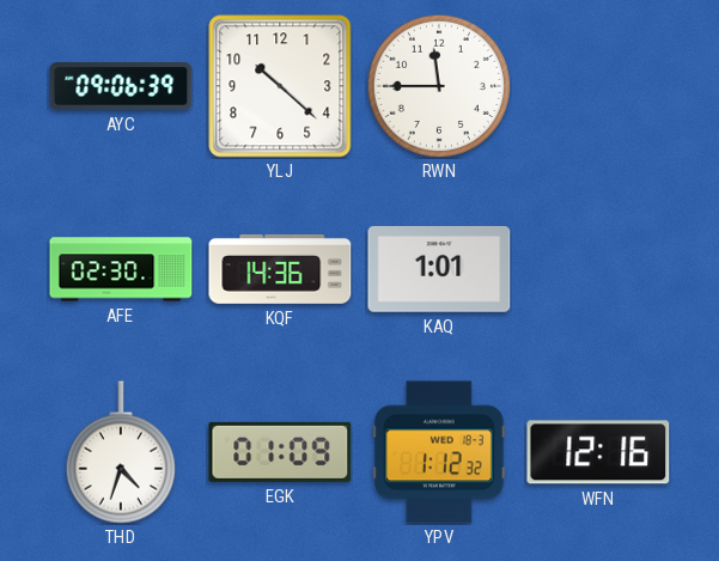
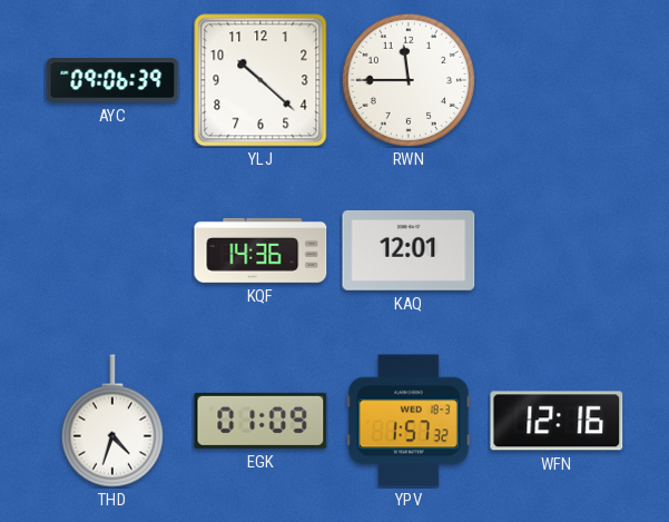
AFE: 02:30 -> none (121, 269)
KAQ: 1:01 -> 12:01 (409, 250)
YPV: 1:12 -> 1:57 (410, 421)
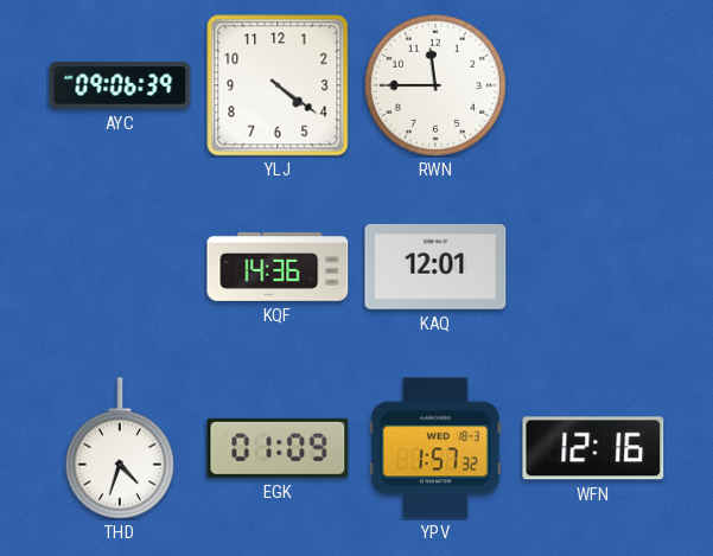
YLJ: 10:22 -> 4:21 (278, 85)
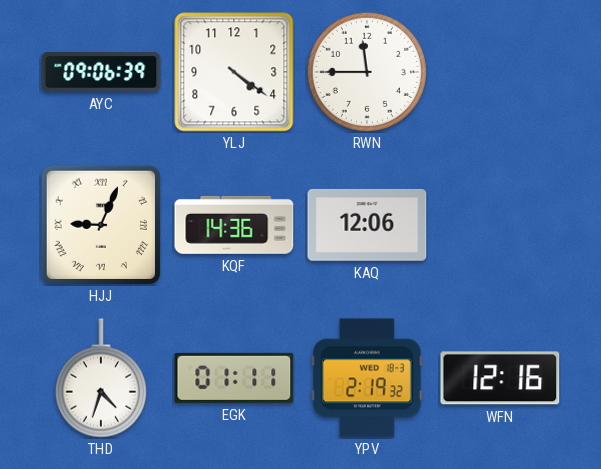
HJJ: none -> 9:04 (101, 225)
KAQ: 12:01 -> 12:06 (367, 225)
EGK: 01:09 -> 01:11 (234, 378)
YPV: 1:57 -> 2:19 (368, 378)
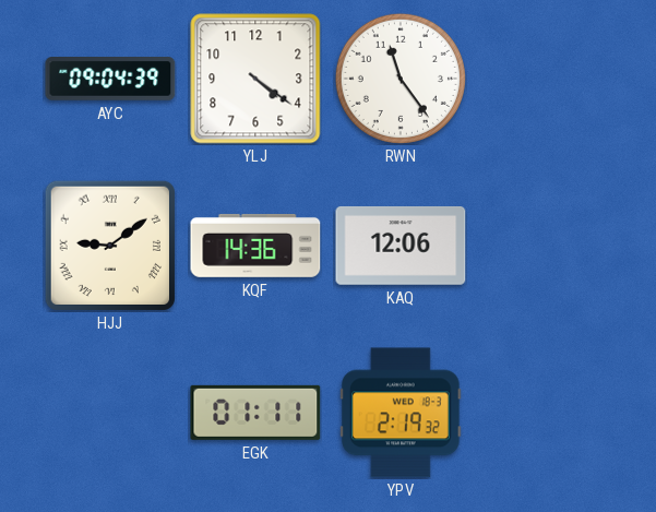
AYC: 09:06 -> 09:04 (110, 79)
RWN: 11:45 -> 11:24 (401, 79)
HJJ: 9:04 -> 9:09 (110, 246)
THD: 4:33 -> none (101, 378)
WFN: 12:16 -> none (500, 378)
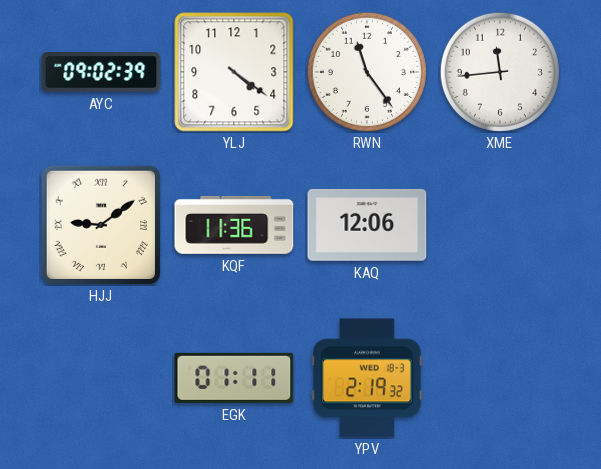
AYC: 09:04 -> 09:02 (101, 72)
XME: none -> 11:44 (500, 72)
KQF: 14:36 -> 11:36 (234, 225)
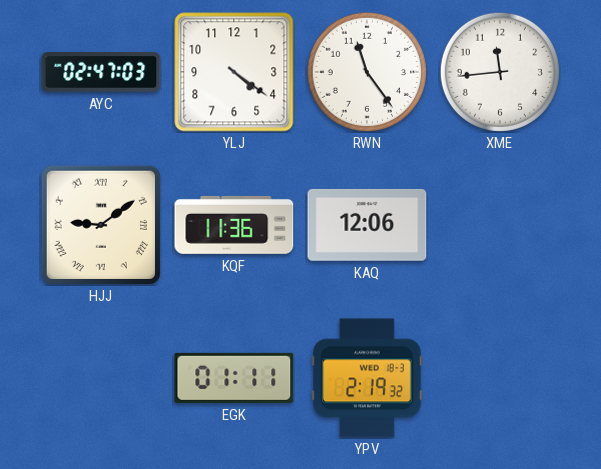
AYC: 09:02 -> 02:47 (101, 72)
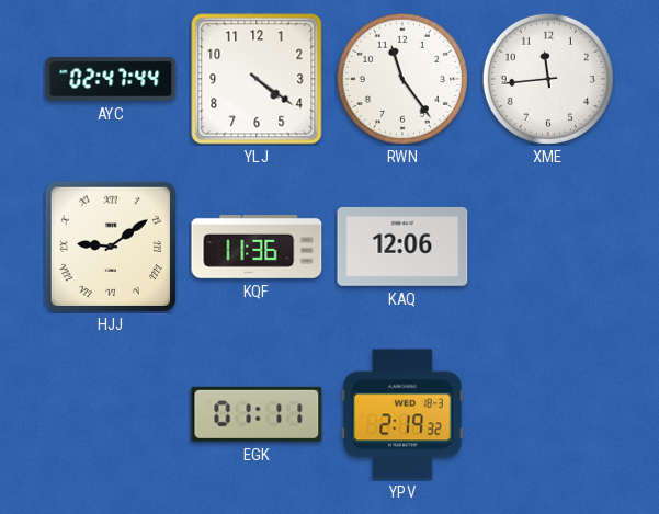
AYC: 02:47:03 -> 02:47:44 (111, 79)
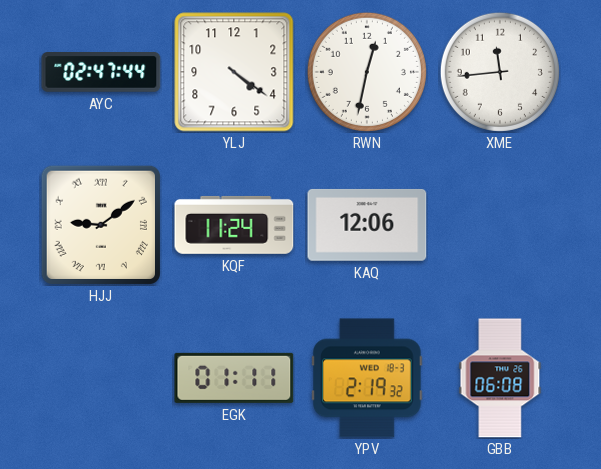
RWN: 11:24 -> 12:32 (367, 72)
KQF: 11:36 -> 11:24 (234, 225)
GBB: none -> 06:08 (500, 378)
